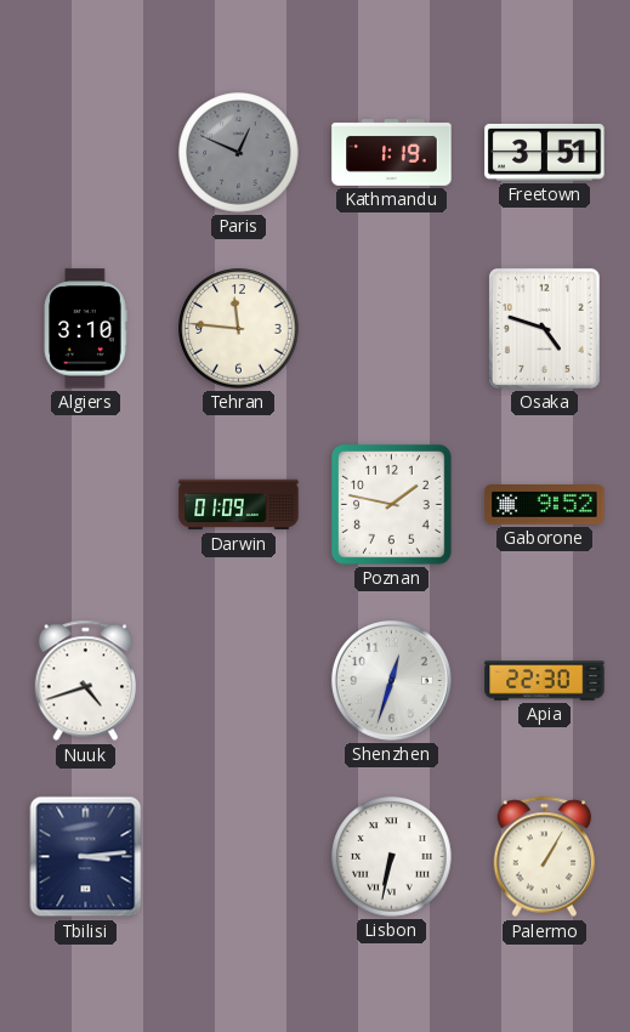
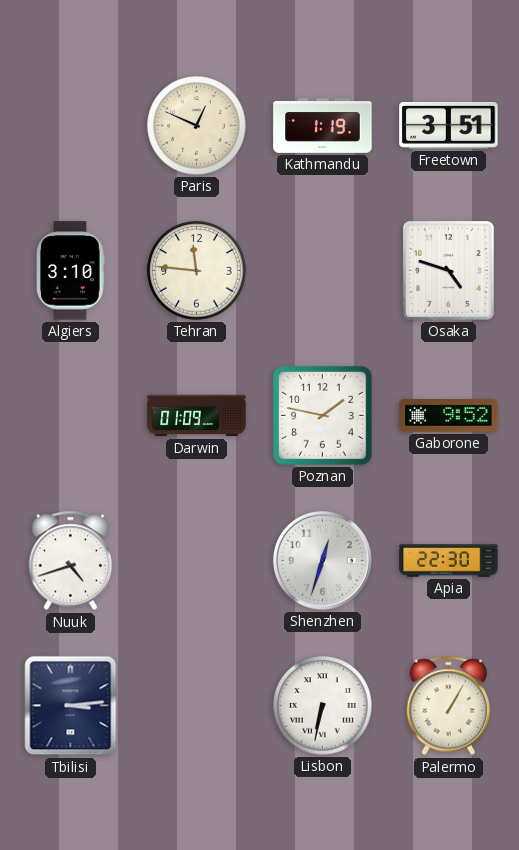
Paris dial: grey -> cream (197, 126)
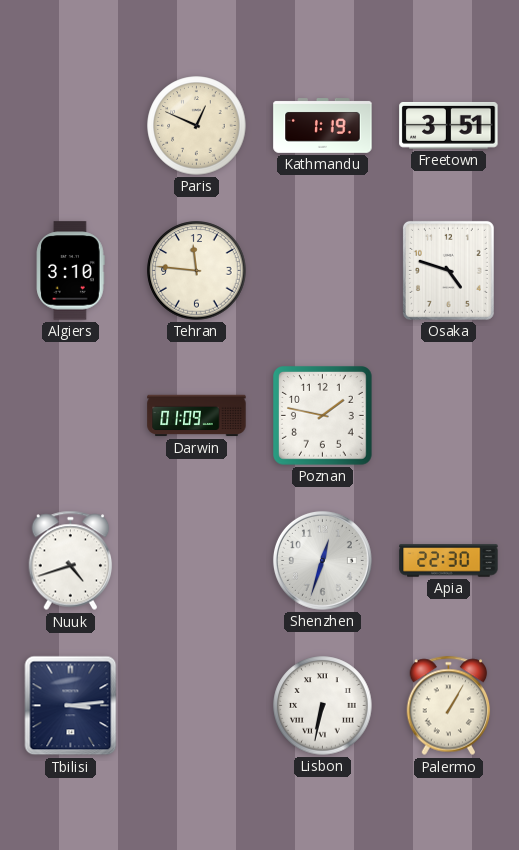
Gaborone: 9:52 -> none (449, 416)
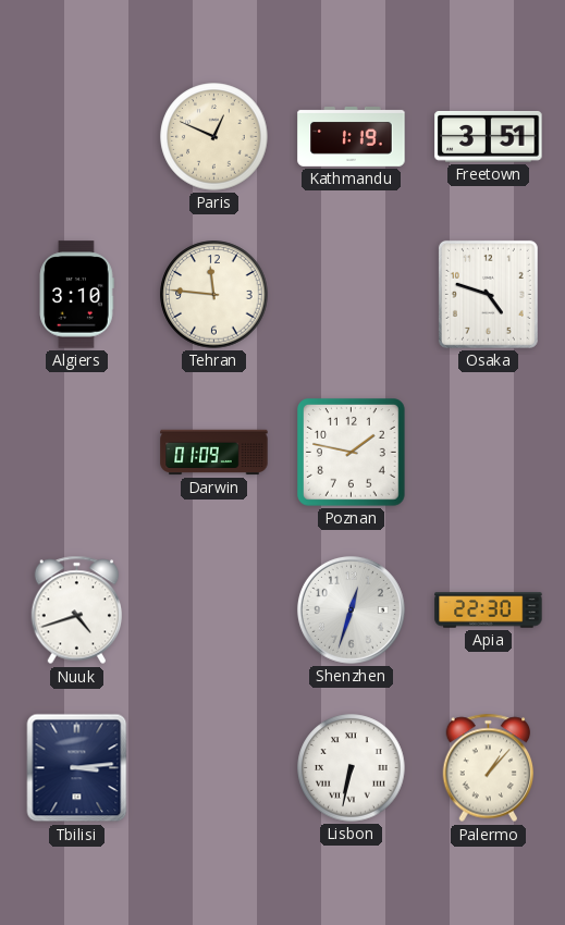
Palermo: 1:05 -> 1:07 (489, 768)
